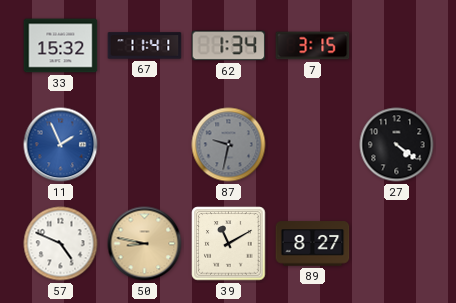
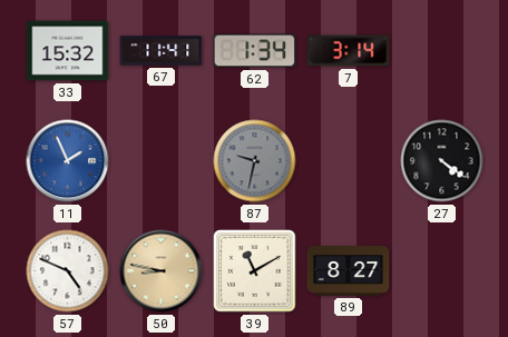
7: 3:15 -> 3:14 (349, 51)
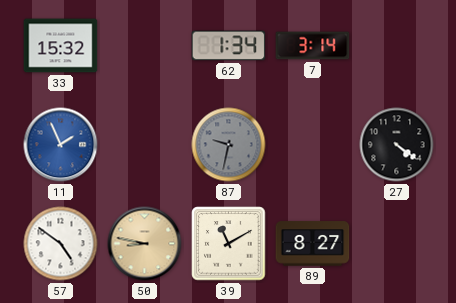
67: 11:41 -> none (162, 51)
57: 4:49 -> 4:51 (61, 244)
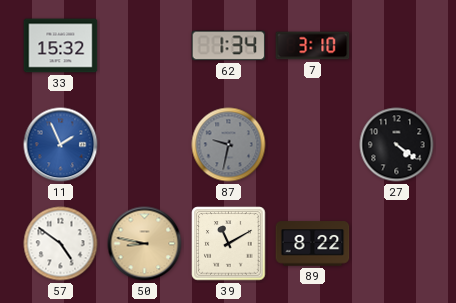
7: 3:14 -> 3:10 (313, 46)
89: 8:27 -> 8:22 (313, 244)
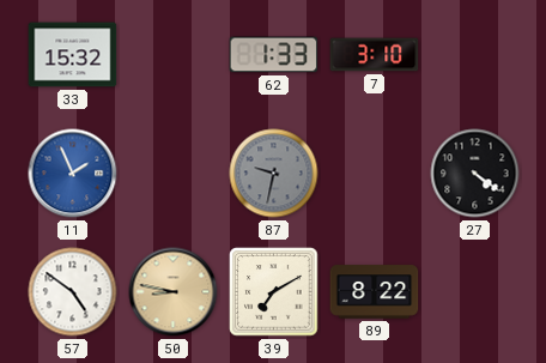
62: 1:34 -> 1:33 (274, 55)
39: 11:10 -> 7:10 (274, 292)
